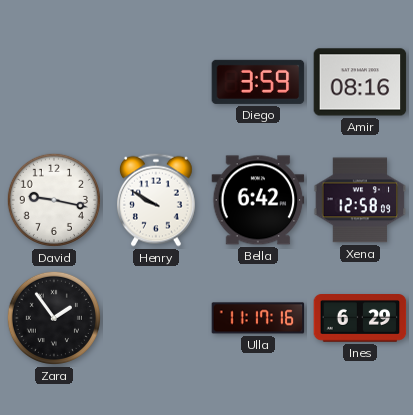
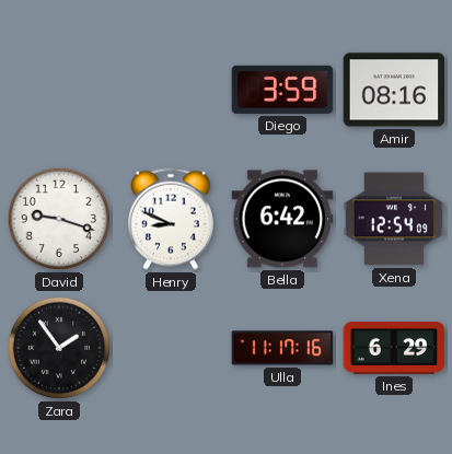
David: 9:17 -> 9:18 (59, 219)
Henry: 9:50 -> 8:49 (172, 219)
Xena: 12:58 -> 12:54 (394, 219)
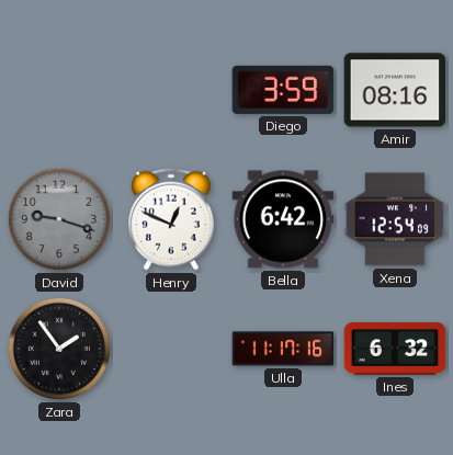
David dial: white -> grey (59, 219)
Henry: 8:49 -> 12:49 (172, 219)
Ines: 6:29 -> 6:32 (395, 350)
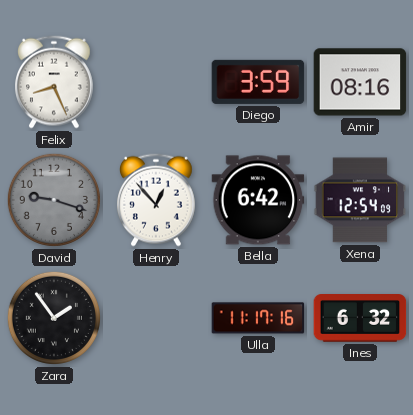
Felix: none -> 8:26 (55, 82)
Henry: 12:49 -> 12:53 (157, 200)
